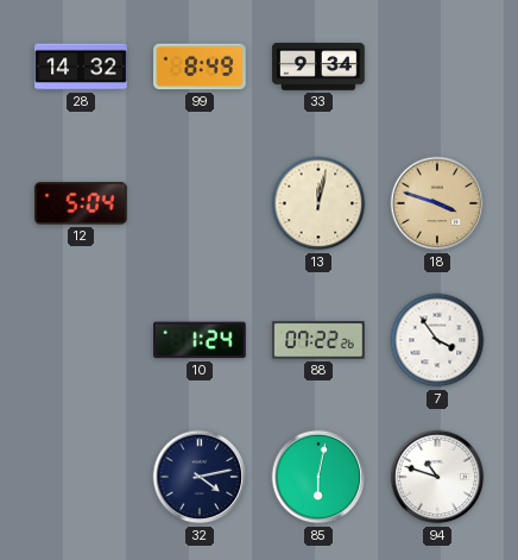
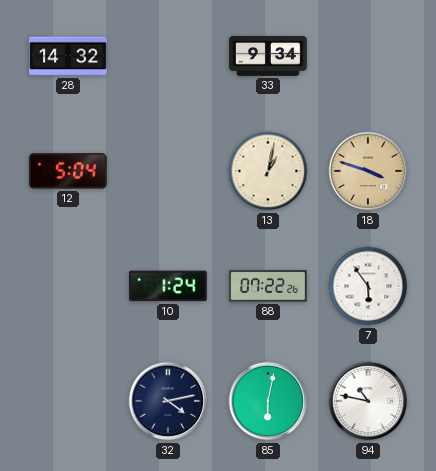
99: 8:49 -> none (201, 67)
13: 12:02 -> 1:02 (268, 171)
7: 3:54 -> 5:54 (368, 286)
94: 10:48 -> 10:47 (368, 401)
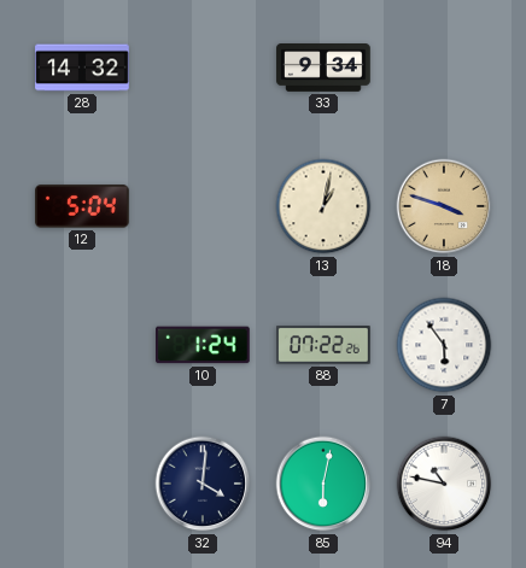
32: 4:13 -> 4:01 (203, 484)
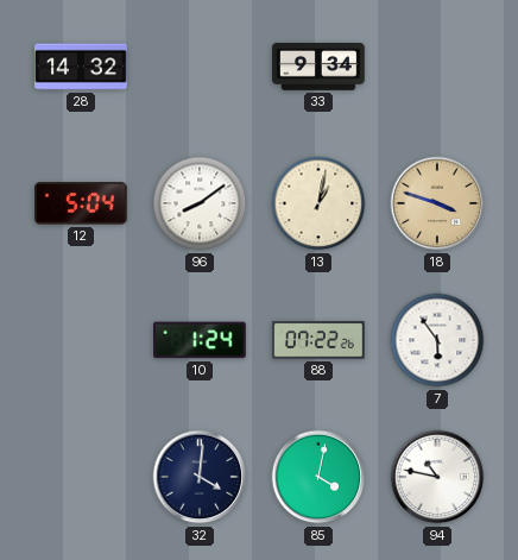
96: none -> 8:09 (200, 203)
85: 6:02 -> 4:02 (318, 477)
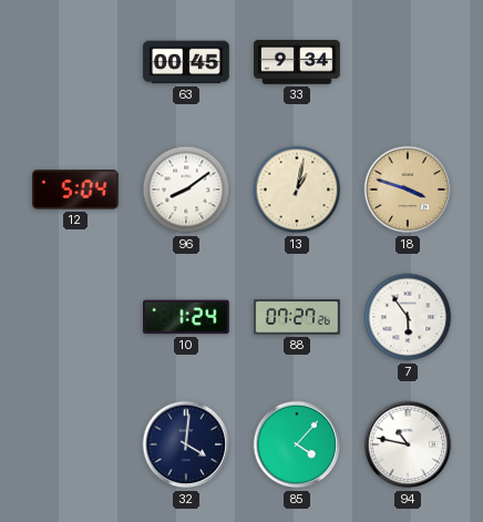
28: 14:32 -> none (81, 67)
63: none -> 00:45 (186, 62)
88: 07:22 -> 07:27 (298, 317)
85: 4:02 -> 4:07 (297, 444)
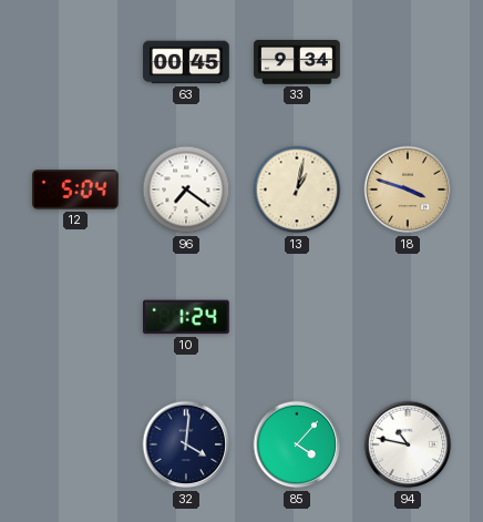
96: 8:09 -> 7:21 (186, 190)
88: 07:27 -> none (298, 317)
7: 5:54 -> none (408, 317)
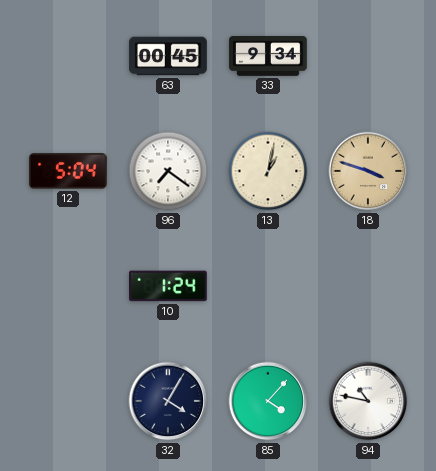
32: 4:01 -> 4:05 (168, 401)
